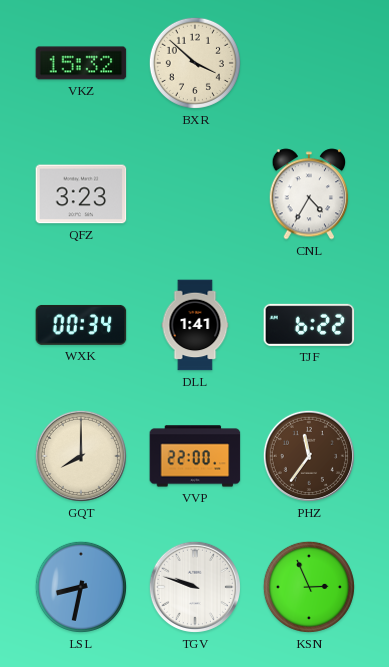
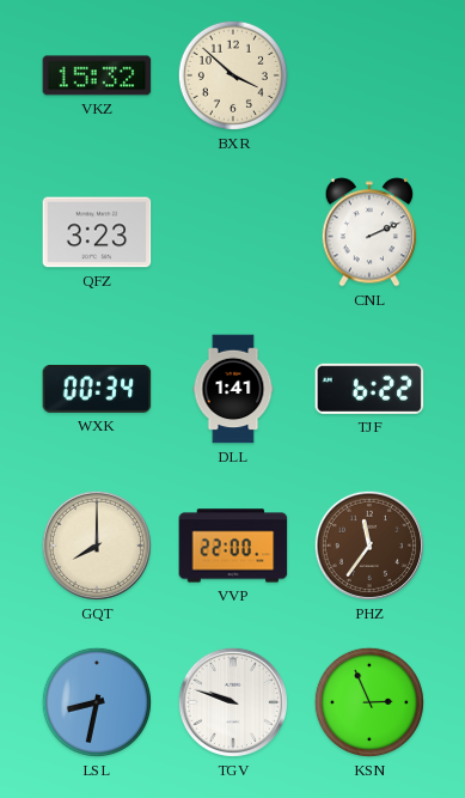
CNL: 4:35 -> 2:11 (369, 232)
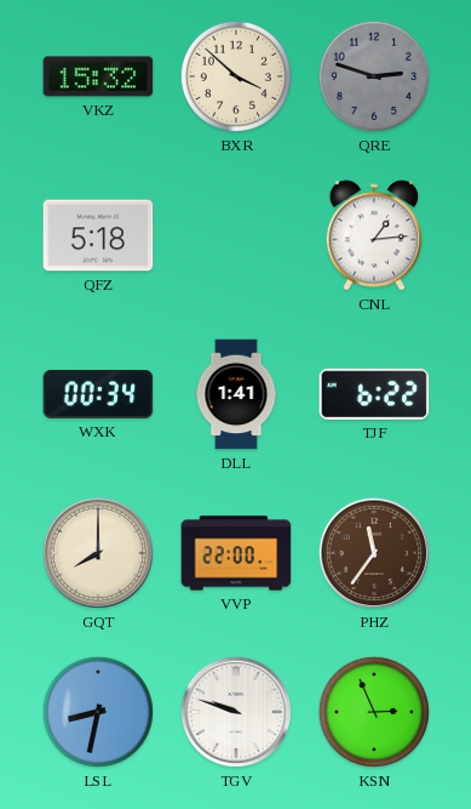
QRE: none -> 2:48 (374, 76)
QFZ: 3:23 -> 5:18 (98, 235)
CNL: 2:11 -> 1:14 (374, 235)
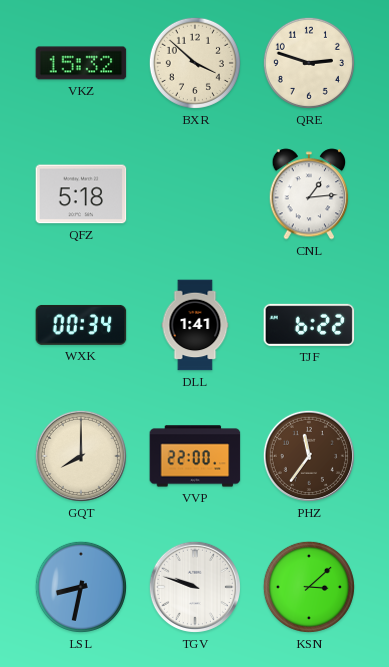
QRE dial: grey -> cream (309, 63)
KSN: 2:56 -> 3:08 (309, 587)
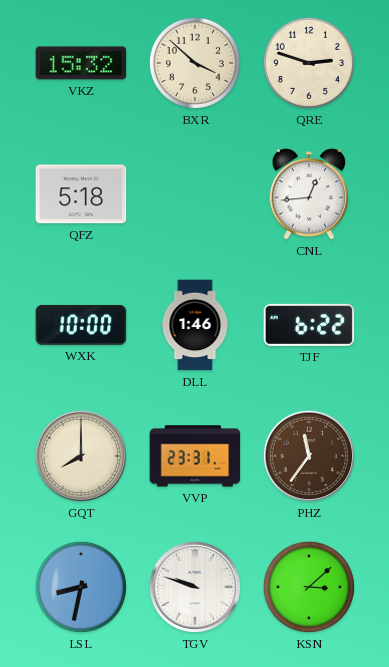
CNL: 1:14 -> 12:44 (309, 194)
WXK: 00:34 -> 10:00 (81, 325)
DLL: 1:41 -> 1:46 (195, 325)
VVP: 22:00 -> 23:31 (195, 456)
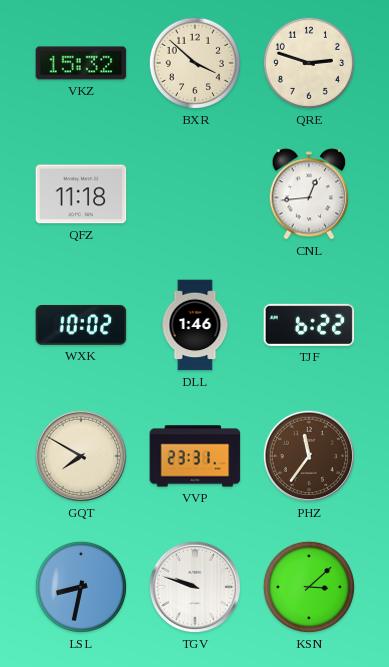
QFZ: 5:18 -> 11:18 (81, 194)
WXK: 10:00 -> 10:02 (81, 325)
GQT: 8:00 -> 7:50 (81, 456)
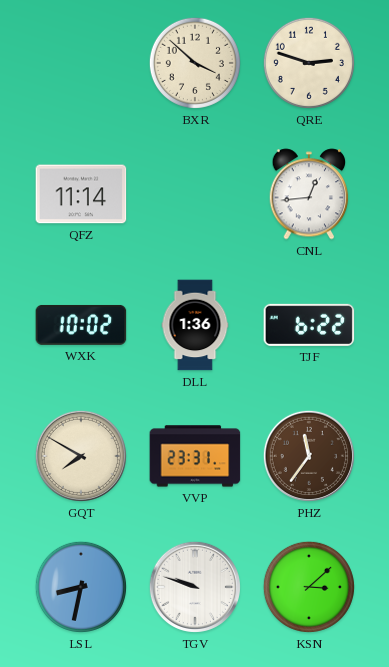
VKZ: 15:32 -> none (81, 63)
QFZ: 11:18 -> 11:14 (81, 194)
DLL: 1:46 -> 1:36 (195, 325)
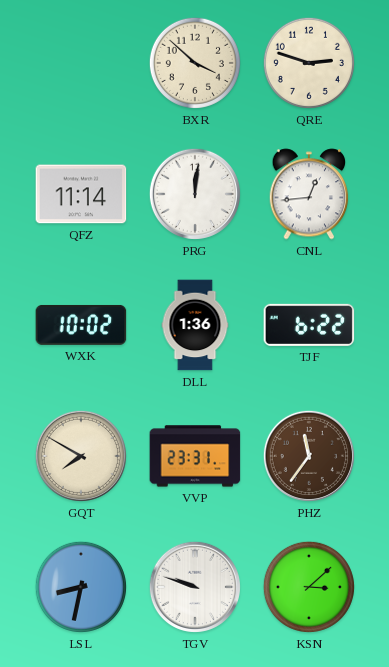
PRG: none -> 12:01 (195, 194)
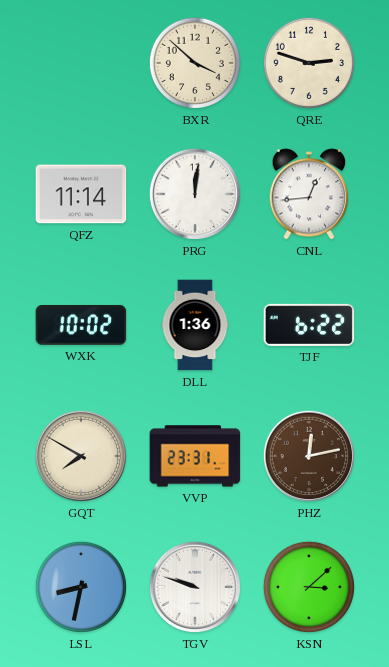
PHZ: 11:36 -> 12:13 (309, 456)
